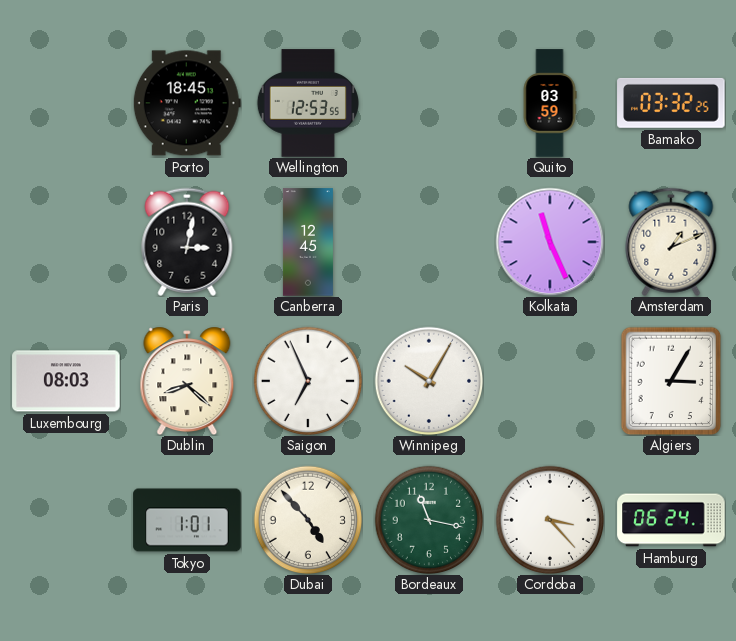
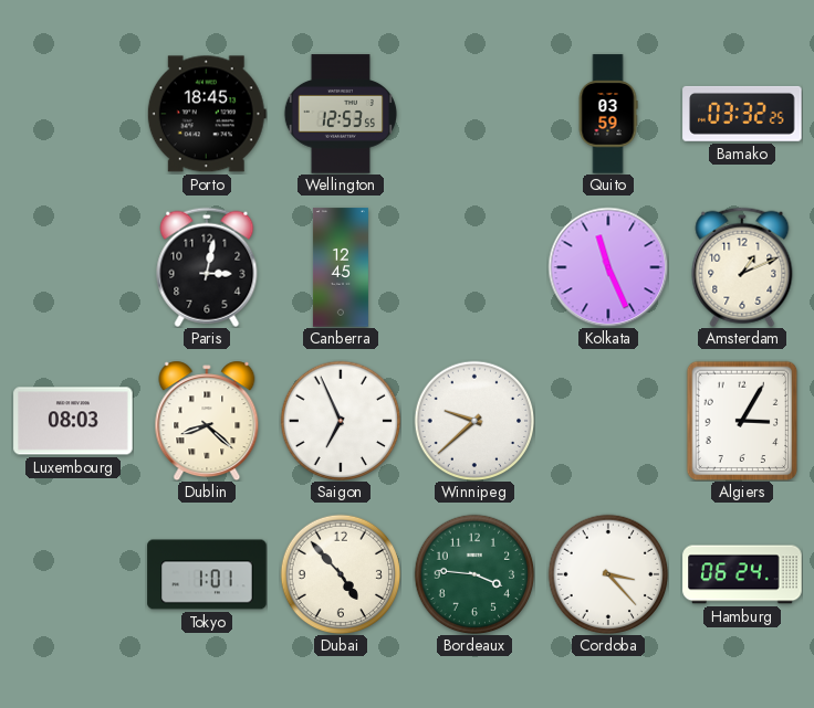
Winnipeg: 10:05 -> 9:38 (474, 421)
Bordeaux: 11:17 -> 3:46 (474, 574)
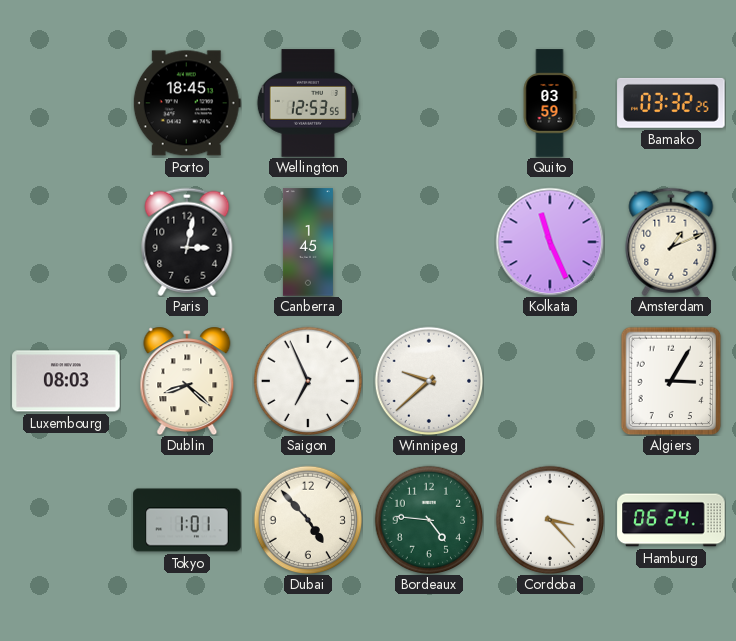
Canberra: 12:45 -> 1:45 (308, 242)
Bordeaux: 3:46 -> 4:46 (429, 520)
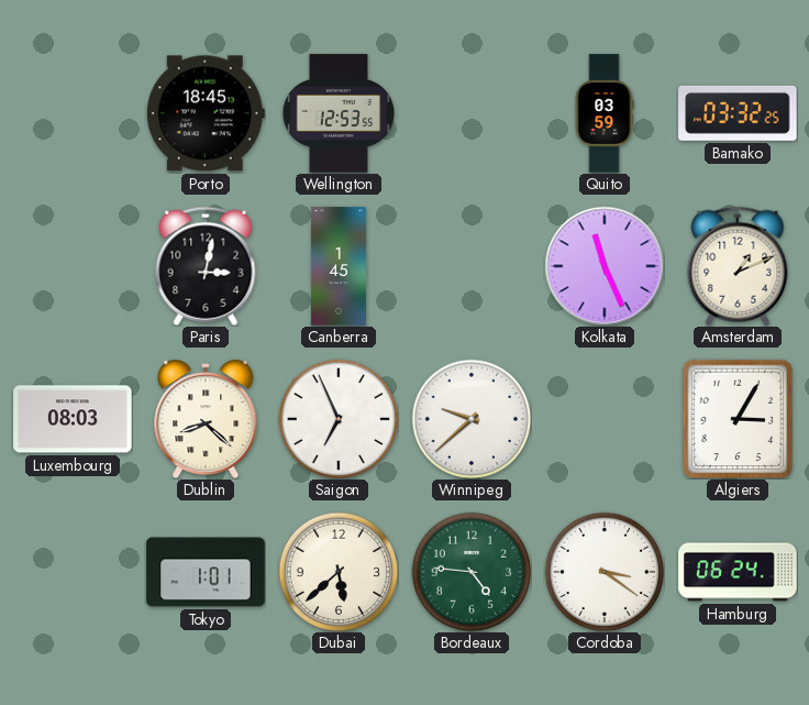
Dubai: 4:53 -> 5:38 (339, 572)
Cordoba: 3:23 -> 3:21 (605, 572)
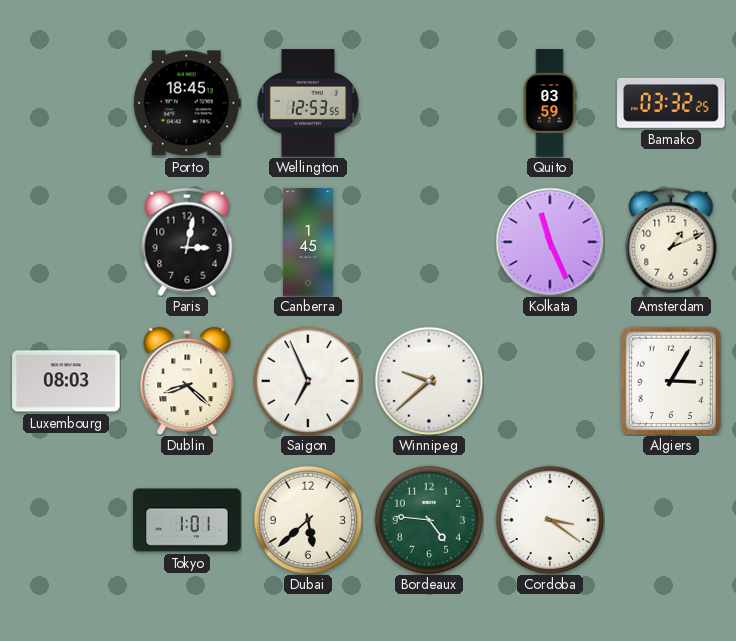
Hamburg: 06:24 -> none (738, 572)
